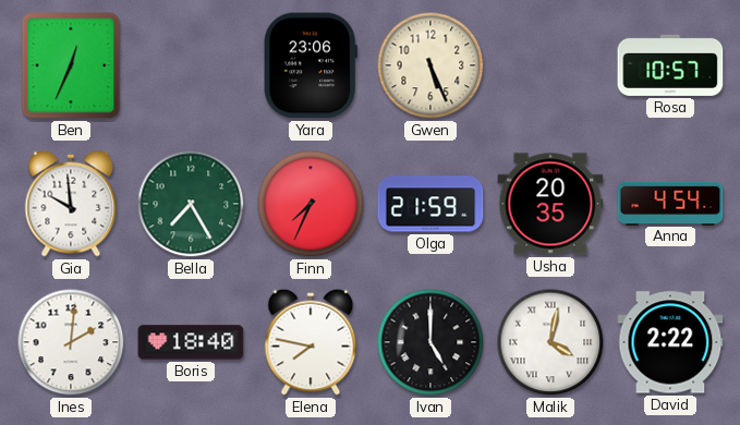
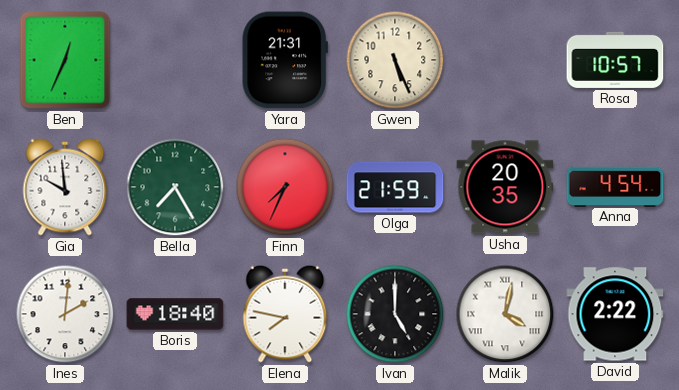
Yara: 23:06 -> 21:31 (285, 60)
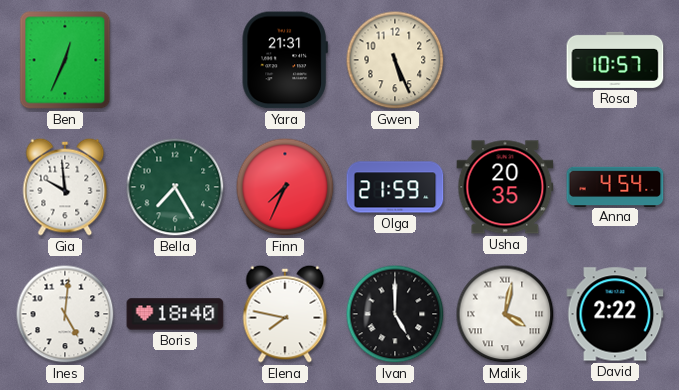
Ines: 2:01 -> 5:01 (65, 314)
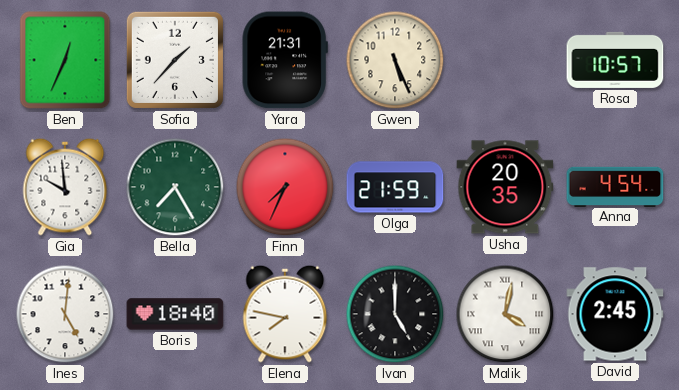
Sofia: none -> 1:37 (175, 60)
David: 2:22 -> 2:45 (615, 314)
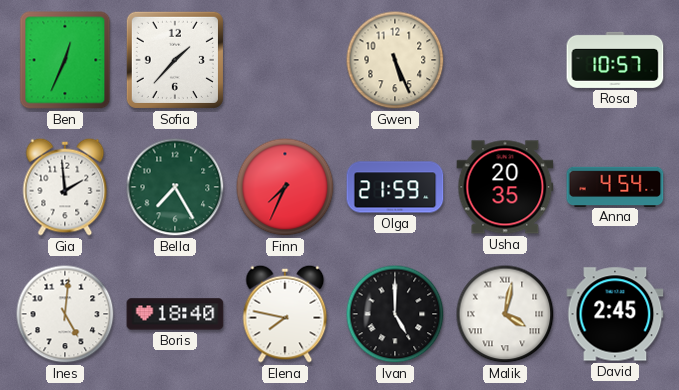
Yara: 21:31 -> none (285, 60)
Gia: 9:59 -> 1:59 (65, 187)
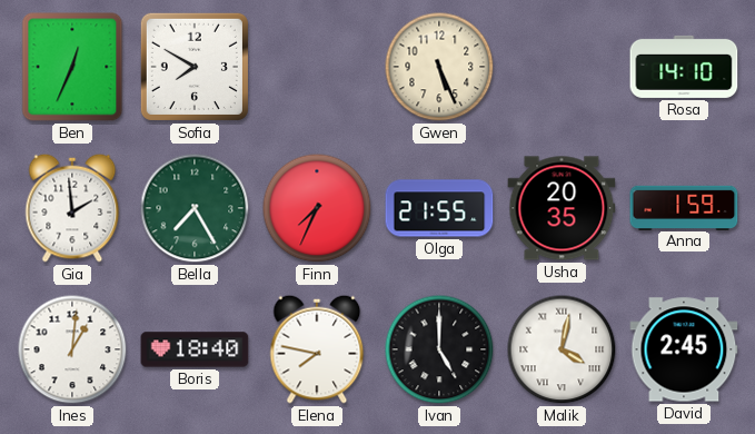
Sofia: 1:37 -> 7:50 (195, 67)
Rosa: 10:57 -> 14:10 (684, 67)
Olga: 21:59 -> 21:55 (439, 208)
Anna: 4:54 -> 1:59 (684, 207)
Ines: 5:01 -> 1:01 (72, 349)
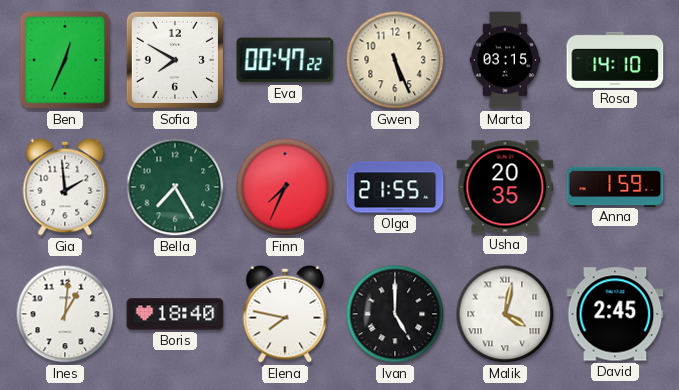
Eva: none -> 00:47 (285, 60)
Marta: none -> 03:15 (505, 60)
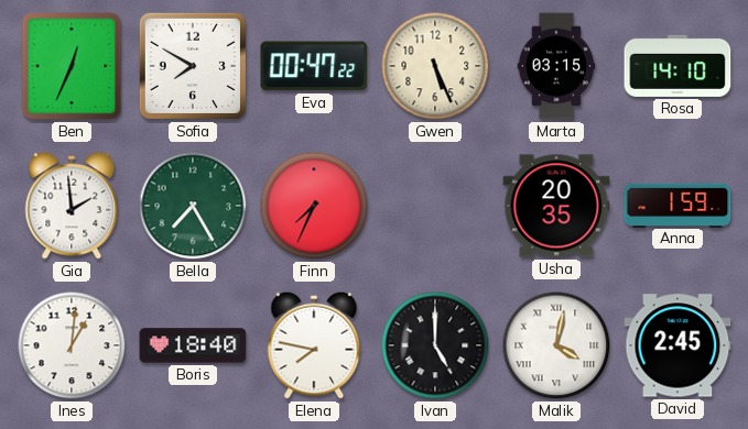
Olga: 21:55 -> none (395, 187)
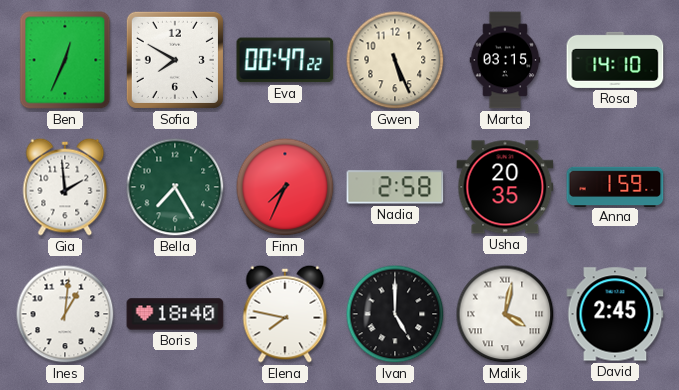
Nadia: none -> 2:58 (395, 187)
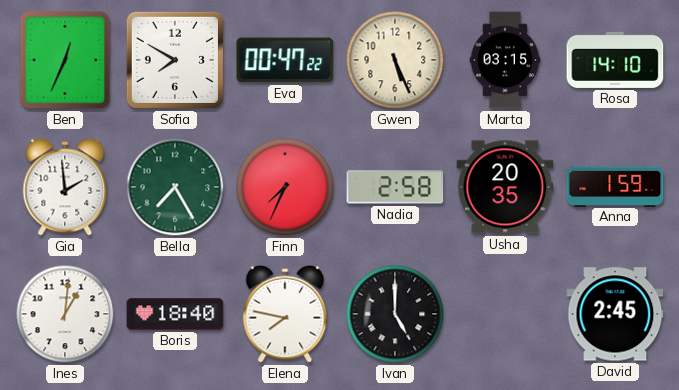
Malik: 4:02 -> none (505, 314)
